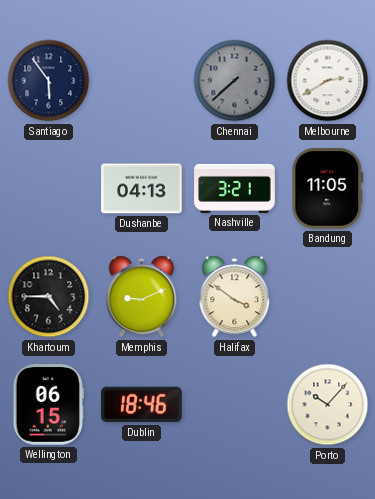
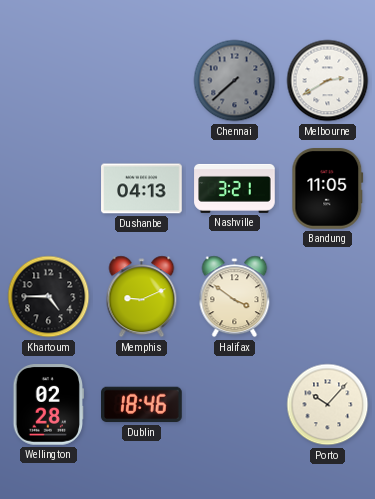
Santiago: 5:54 -> none (49, 81)
Wellington: 06:15 -> 02:28 (48, 405)
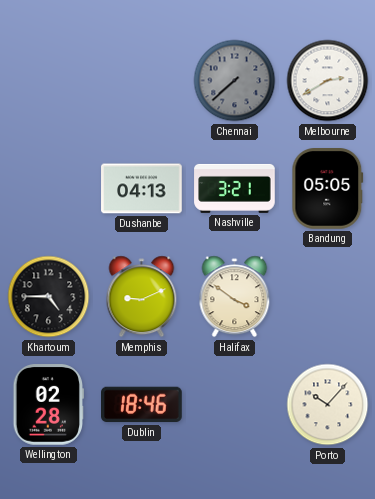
Bandung: 11:05 -> 05:05 (328, 189)
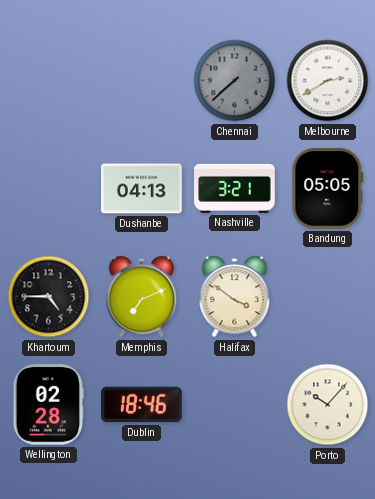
Memphis: 9:11 -> 7:11 (142, 297)
